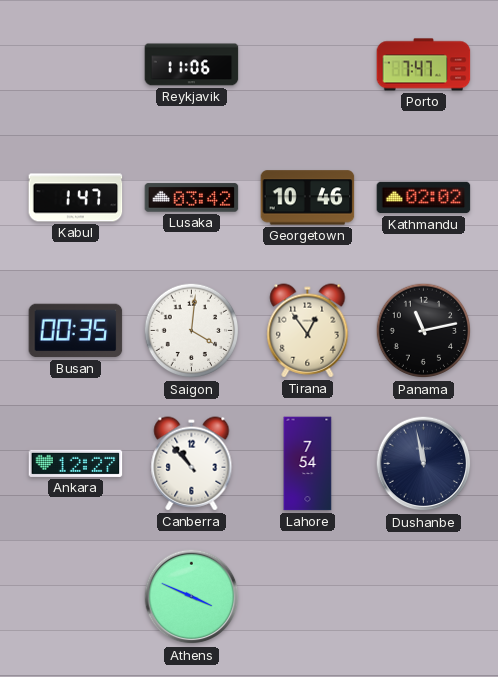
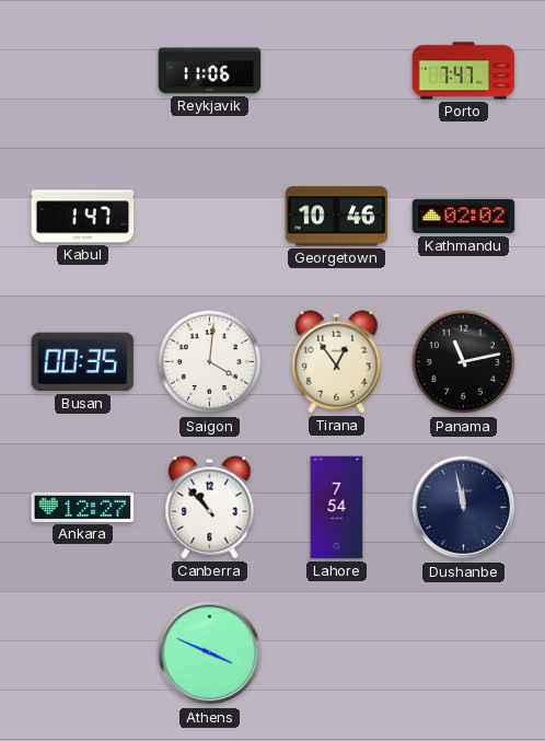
Lusaka: 03:42 -> none (192, 198)
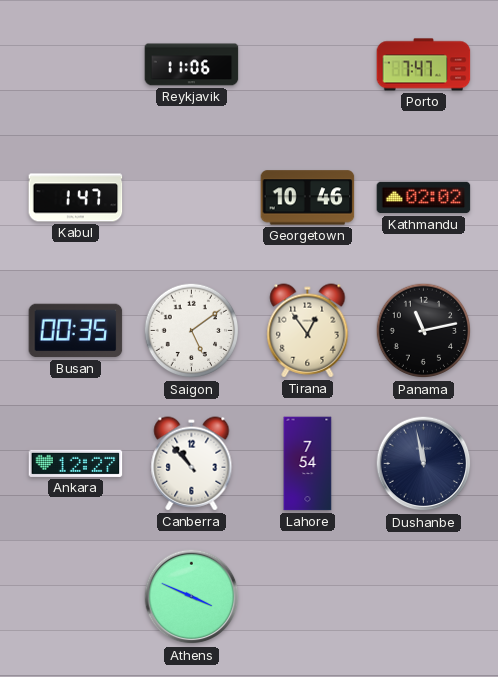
Saigon: 4:01 -> 5:09 (192, 331)
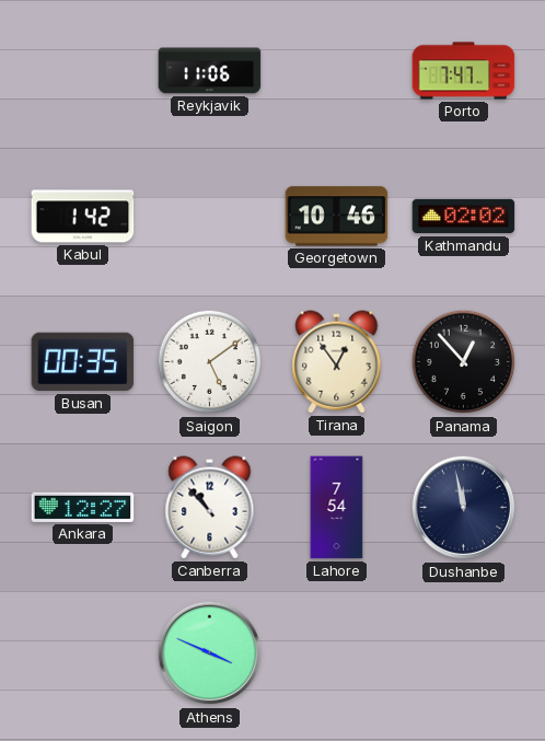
Kabul: 1:47 -> 1:42 (83, 217)
Panama: 11:13 -> 12:53 (464, 362)
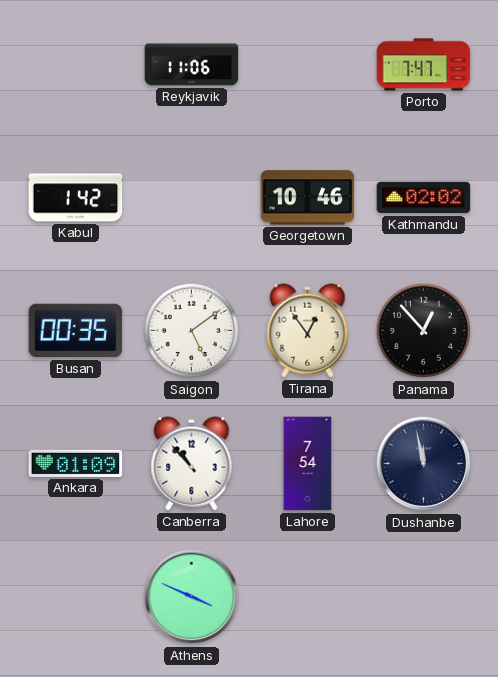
Ankara: 12:27 -> 01:09 (76, 463)
